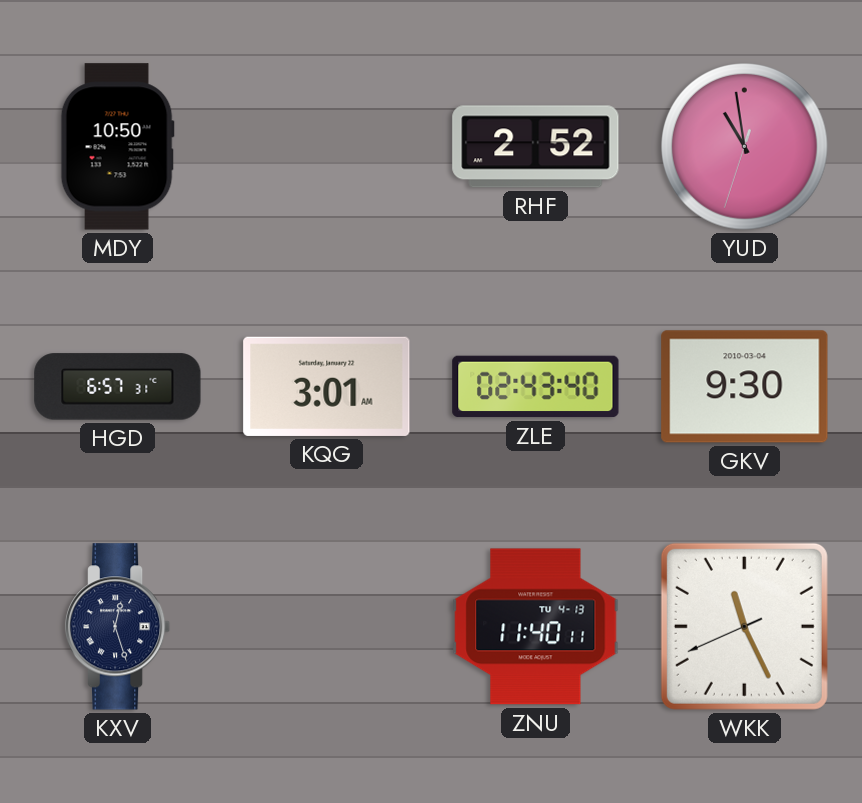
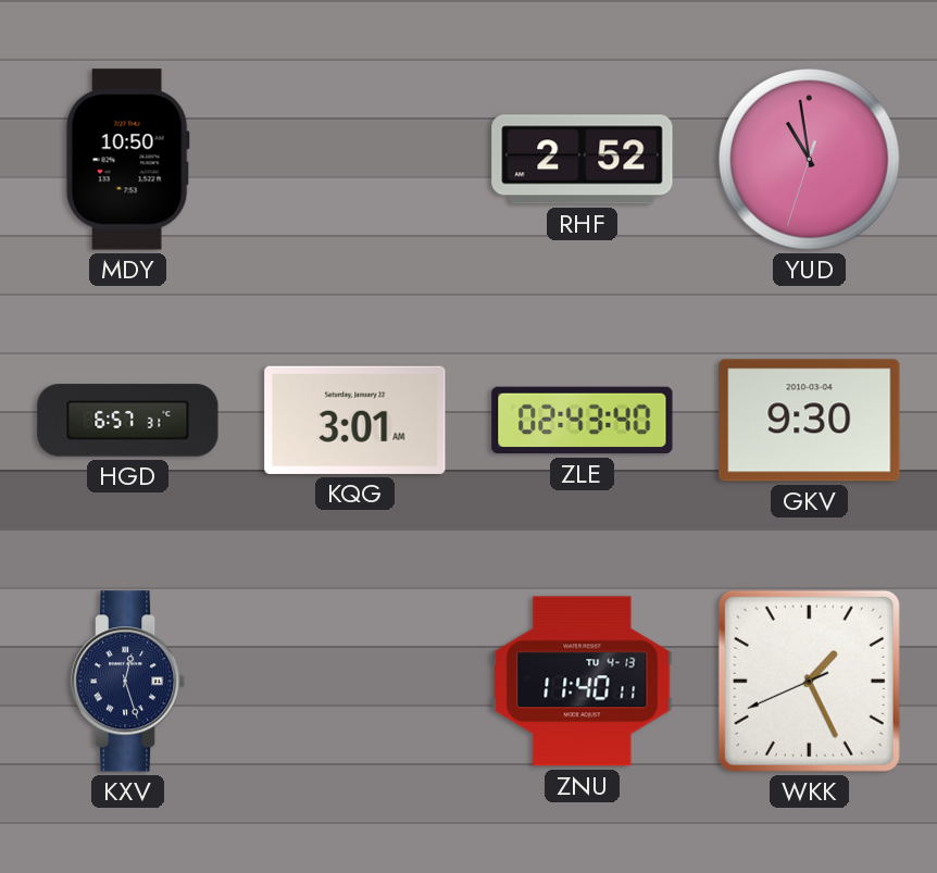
WKK: 11:25 -> 1:25 (809, 681)
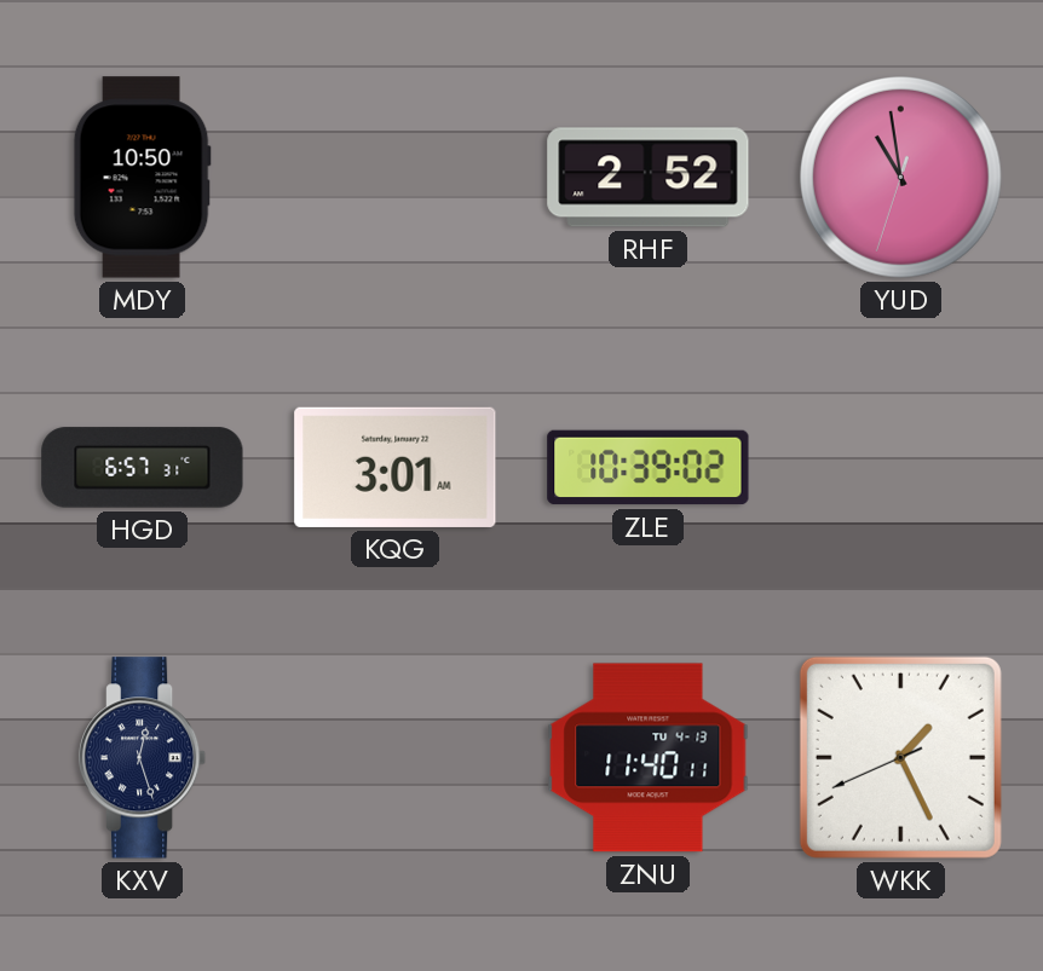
ZLE: 02:43 -> 10:39 (649, 468)
GKV: 9:30 -> none (810, 421)
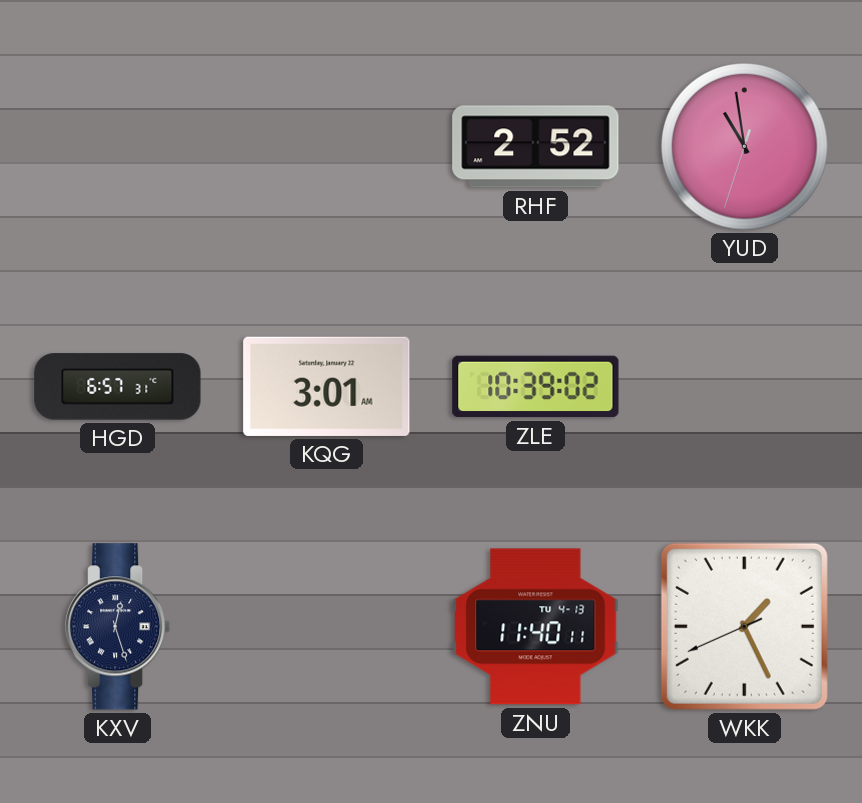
MDY: 10:50 -> none (142, 178)
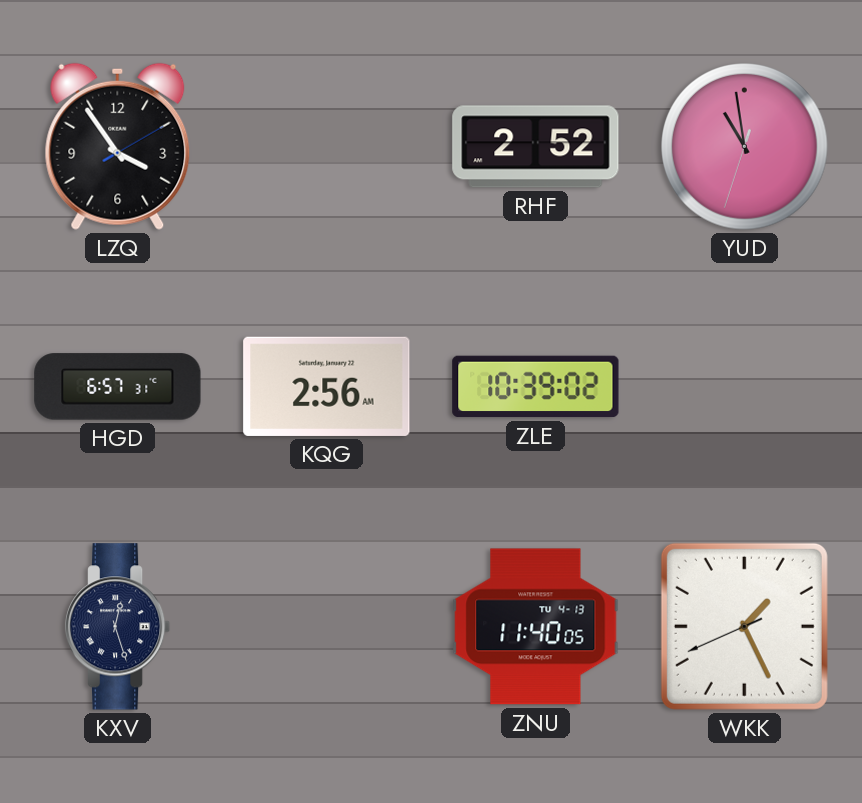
LZQ: none -> 3:54 (118, 146)
KQG: 3:01 -> 2:56 (327, 386)
ZNU: 11:40:11 -> 11:40:05 (536, 627)
